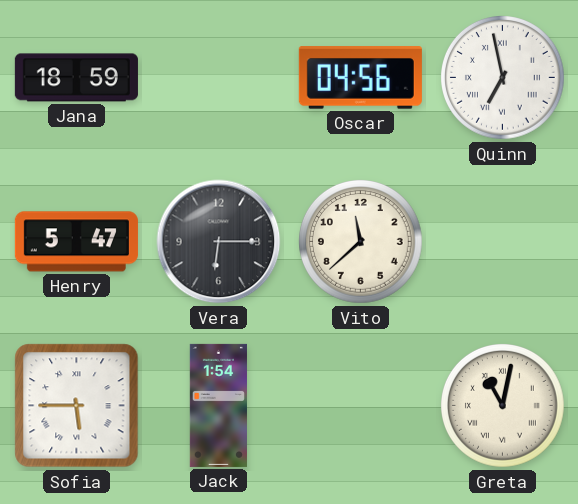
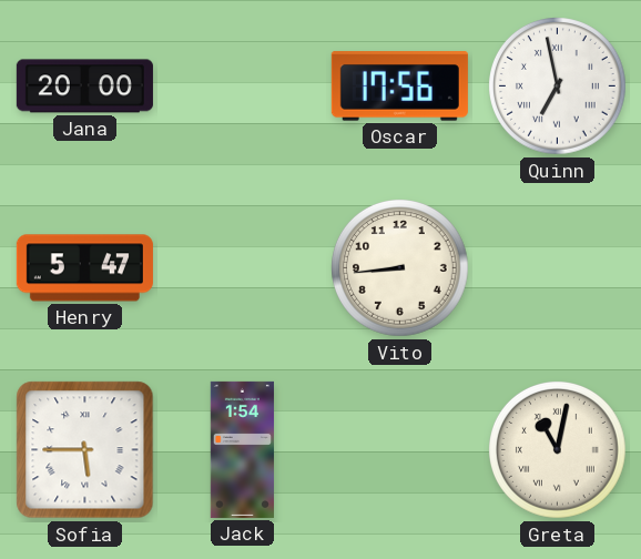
Jana: 18:59 -> 20:00 (84, 87)
Oscar: 04:56 -> 17:56 (399, 87)
Vera: 6:15 -> none (219, 242)
Vito: 11:38 -> 8:44 (400, 268)
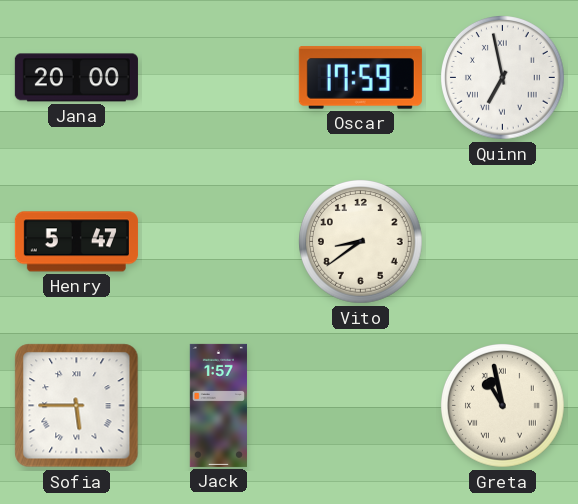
Oscar: 17:56 -> 17:59 (360, 78)
Vito: 8:44 -> 8:39 (361, 242)
Jack: 1:54 -> 1:57 (218, 405)
Greta: 11:02 -> 10:58 (503, 406)
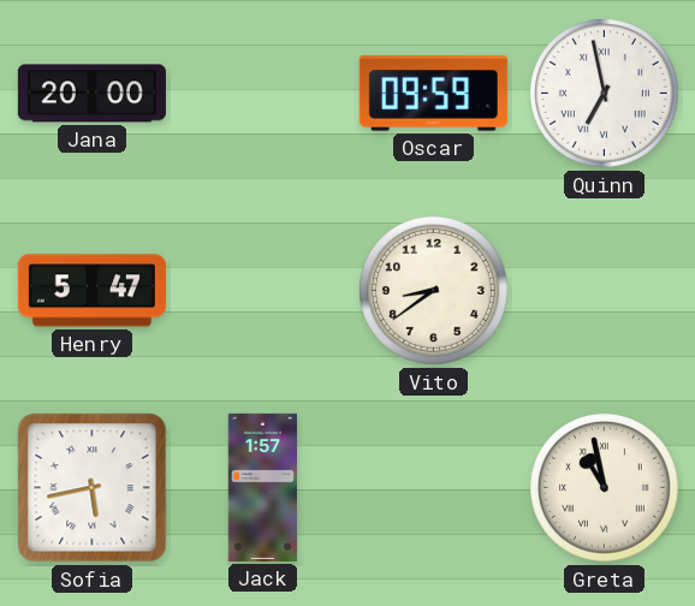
Oscar: 17:59 -> 09:59 (433, 94)
Sofia: 5:45 -> 5:43 (93, 488)
